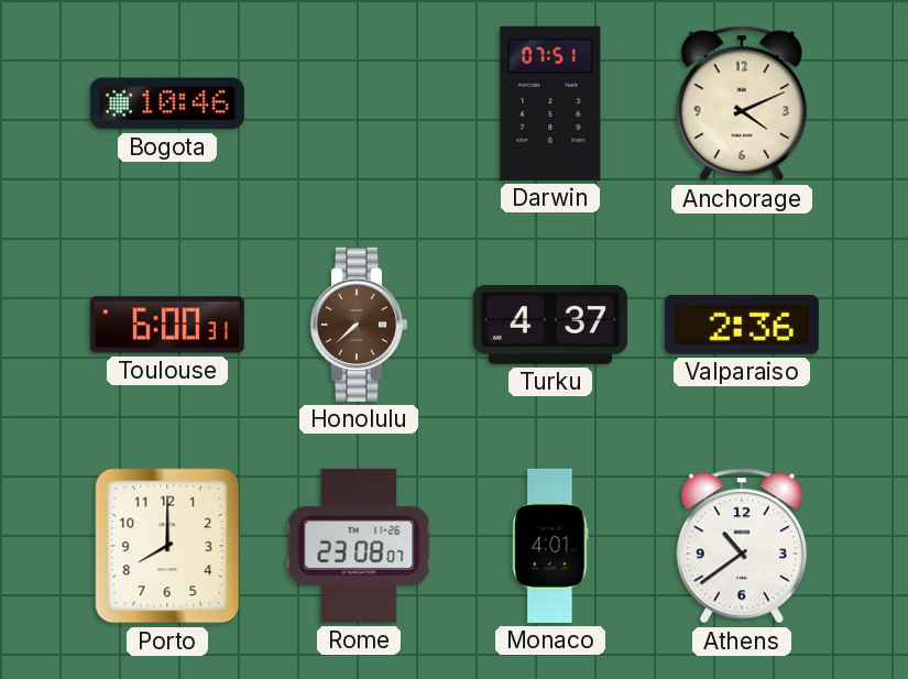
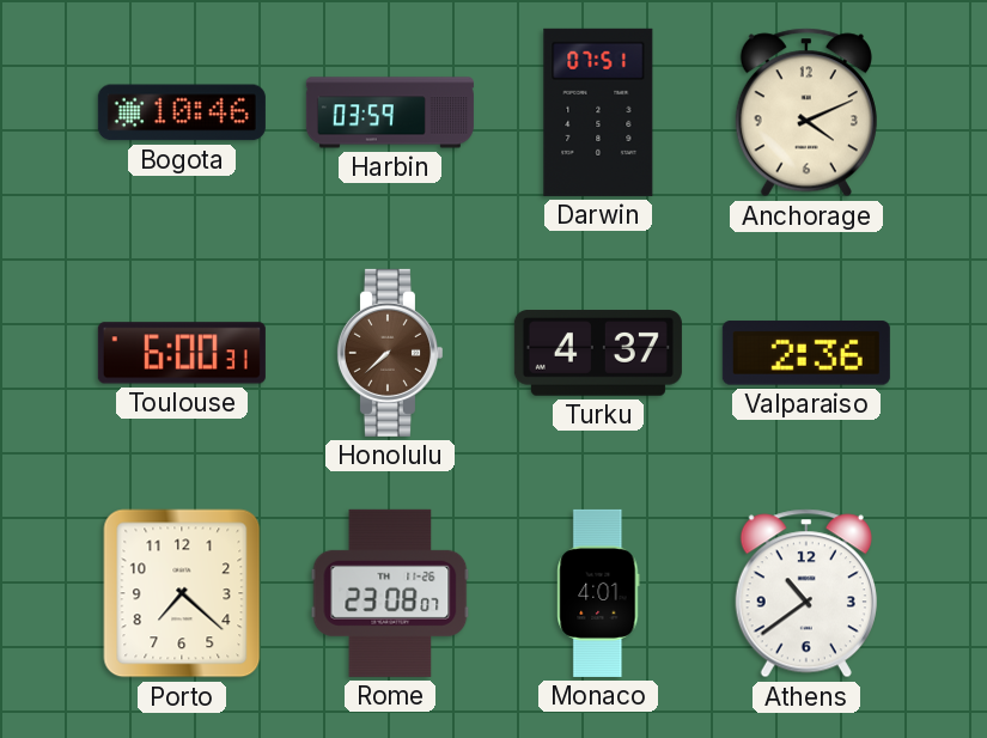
Harbin: none -> 03:59 (390, 112)
Porto: 8:00 -> 7:22 (182, 593)
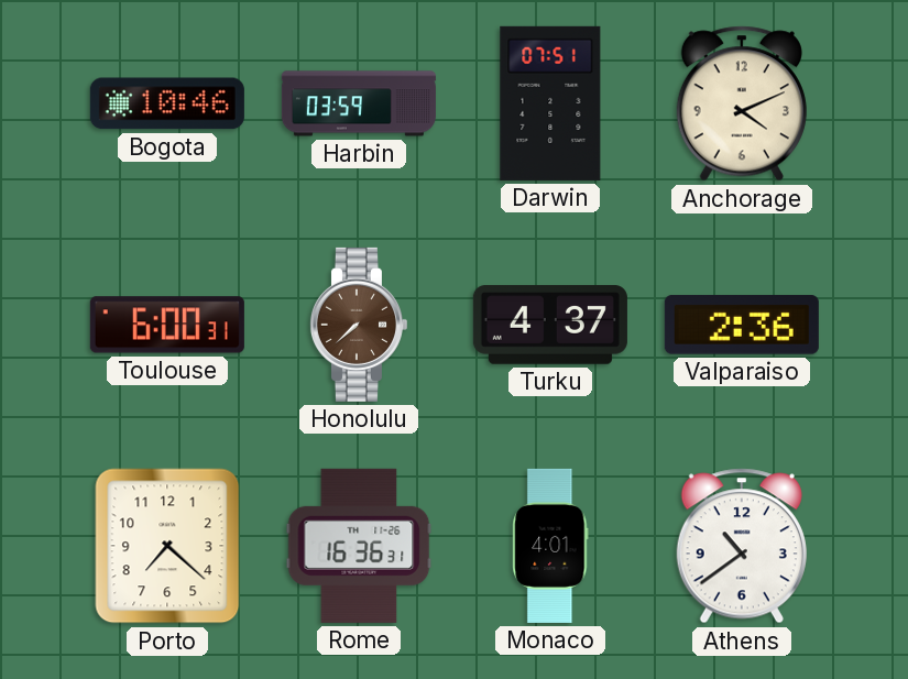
Rome: 23:08 -> 16:36 (359, 546)
